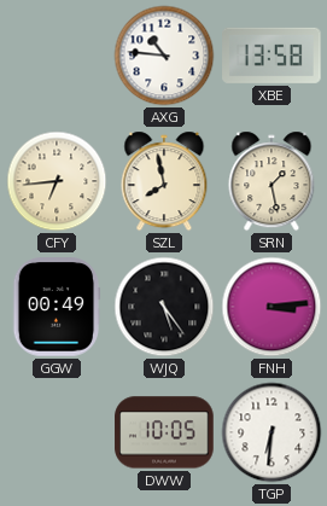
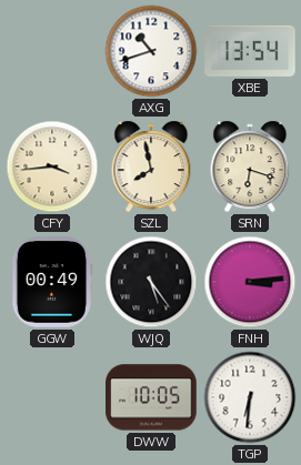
AXG: 10:46 -> 10:42 (151, 51)
XBE: 13:58 -> 13:54 (250, 51)
CFY: 6:44 -> 3:44 (52, 166)
SRN: 1:28 -> 6:18 (250, 166)
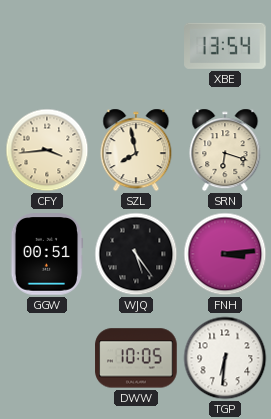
AXG: 10:42 -> none (151, 51)
GGW: 00:49 -> 00:51 (47, 254)
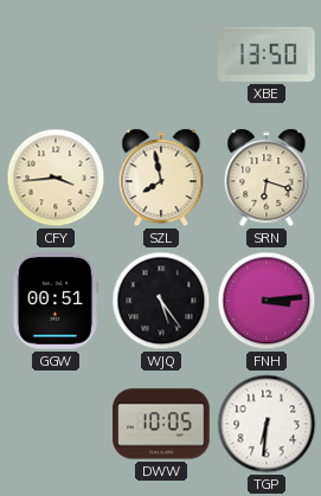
XBE: 13:54 -> 13:50 (267, 54)
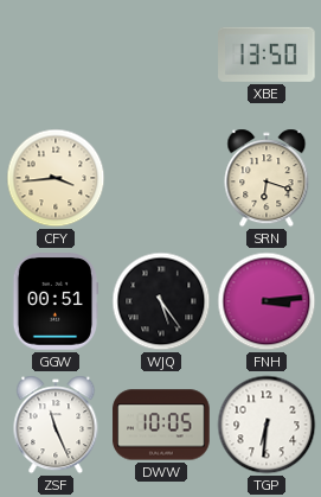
SZL: 7:58 -> none (161, 178)
ZSF: none -> 11:26 (56, 425)
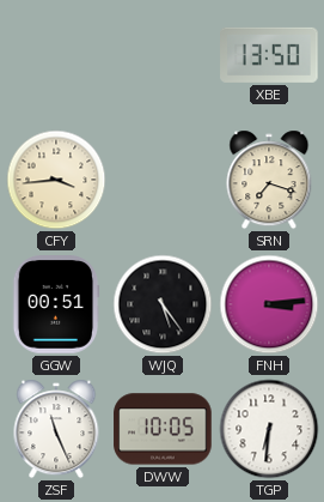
SRN: 6:18 -> 7:18 (269, 180)
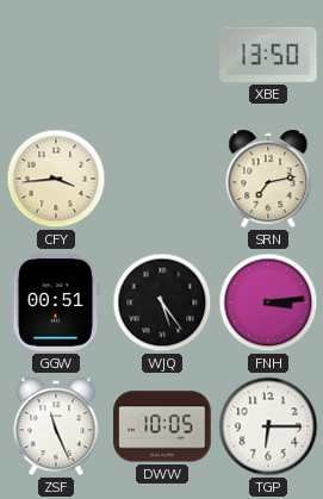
SRN: 7:18 -> 7:13 (268, 179)
TGP: 6:31 -> 6:15 (268, 426)
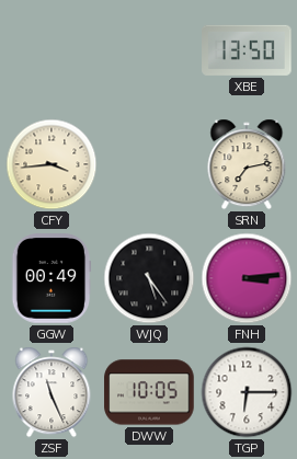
GGW: 00:51 -> 00:49 (52, 278)
